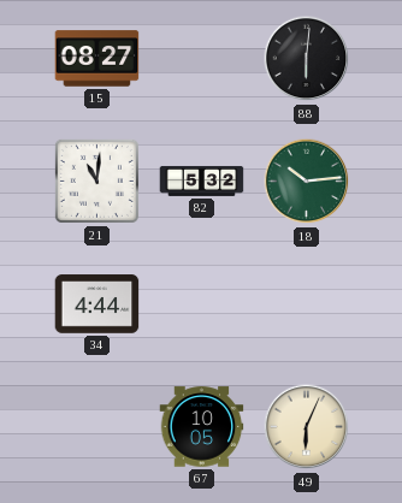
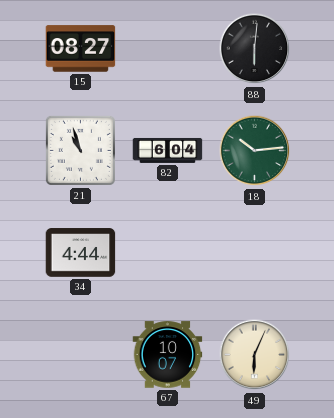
21: 11:01 -> 10:57 (80, 150)
82: 5:32 -> 6:04 (168, 151)
67: 10:05 -> 10:07 (168, 355)
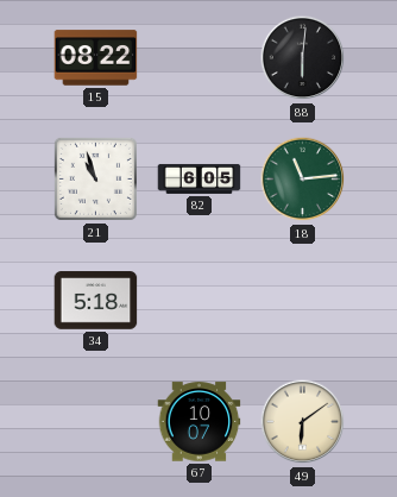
15: 08:27 -> 08:22 (96, 58)
82: 6:04 -> 6:05 (200, 180)
18: 10:14 -> 11:14 (303, 180)
34: 4:44 -> 5:18 (96, 301)
49: 6:04 -> 6:09 (303, 422)
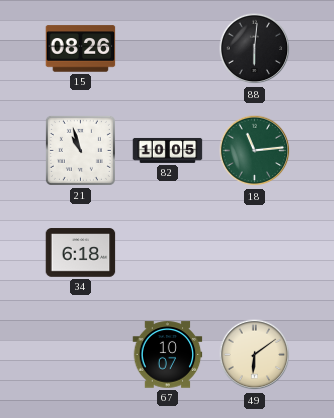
15: 08:22 -> 08:26 (81, 49)
82: 6:05 -> 10:05 (168, 151)
34: 5:18 -> 6:18 (81, 253)
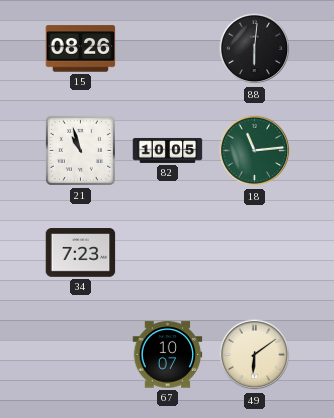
34: 6:18 -> 7:23 (81, 253)
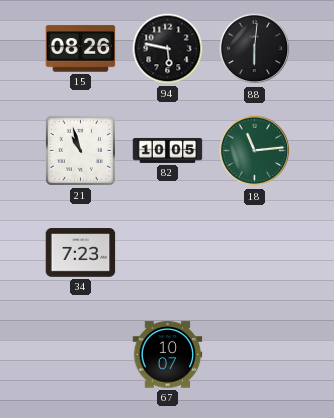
94: none -> 5:47 (168, 49)
49: 6:09 -> none (255, 355)
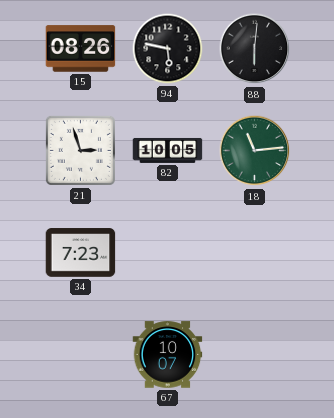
21: 10:57 -> 2:57 (80, 150)
